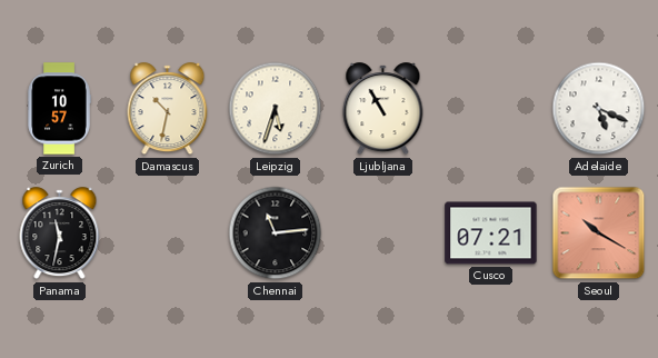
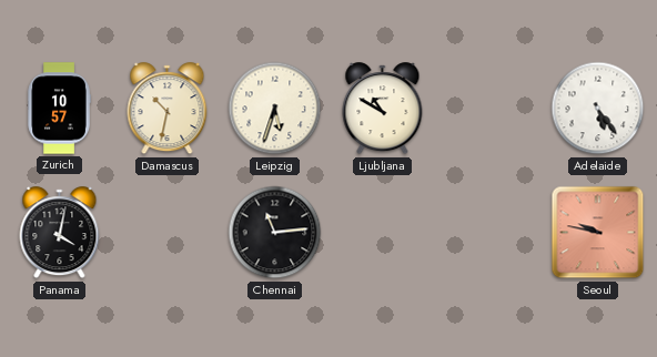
Ljubljana: 10:55 -> 10:50 (383, 109)
Adelaide: 5:19 -> 5:24 (598, 109)
Panama: 11:32 -> 4:02 (60, 233)
Cusco: 07:21 -> none (491, 233)
Seoul: 10:20 -> 9:47 (598, 233)
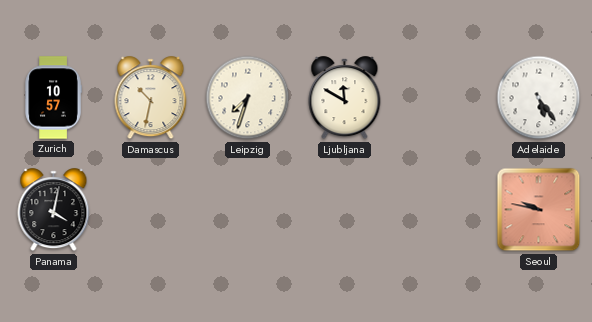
Leipzig: 5:33 -> 7:33 (248, 98)
Ljubljana: 10:50 -> 11:50 (345, 98)
Chennai: 11:14 -> none (275, 233)
